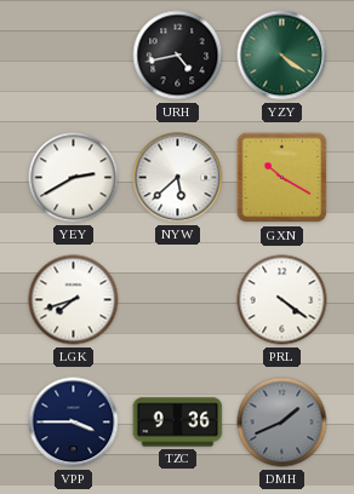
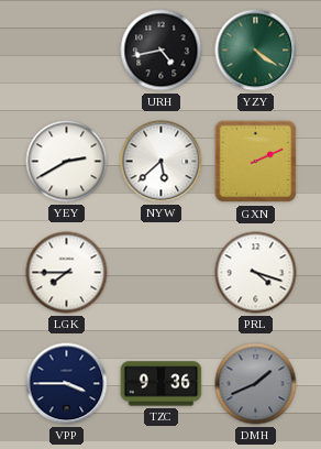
GXN: 10:20 -> 2:11 (256, 162)
LGK: 7:42 -> 7:45 (67, 273)
PRL: 4:21 -> 4:18 (256, 273)
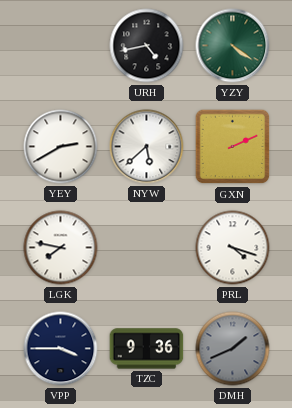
LGK: 7:45 -> 7:47 (61, 248)
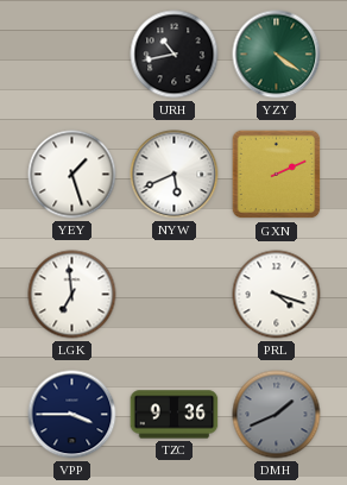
URH: 4:43 -> 10:43 (175, 55)
YEY: 2:40 -> 1:27 (72, 175)
NYW: 5:38 -> 5:41 (175, 175)
LGK: 7:47 -> 6:59 (72, 295)
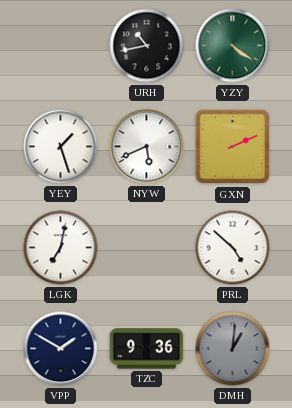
LGK: 6:59 -> 7:02 (61, 248)
PRL: 4:18 -> 4:52 (233, 248)
VPP: 3:45 -> 1:50 (61, 349)
DMH: 1:41 -> 1:01 (233, 349)
